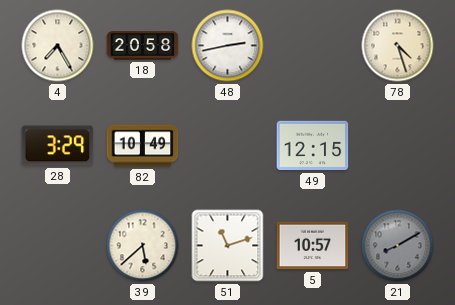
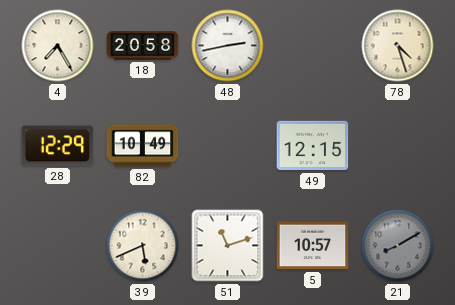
28: 3:29 -> 12:29 (58, 146)
39: 5:38 -> 5:41 (143, 246)
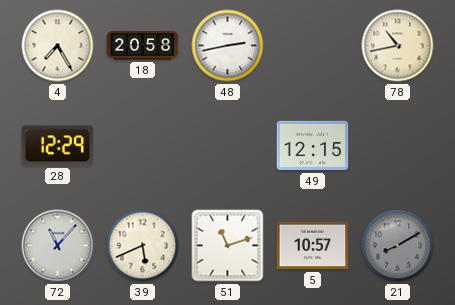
78: 4:27 -> 10:43 (398, 46)
82: 10:49 -> none (143, 146)
72: none -> 11:07 (58, 246)
